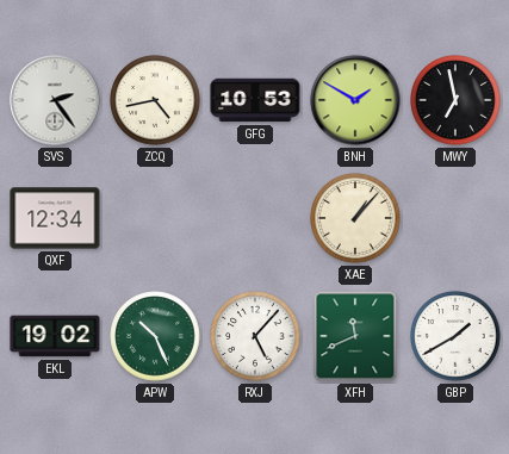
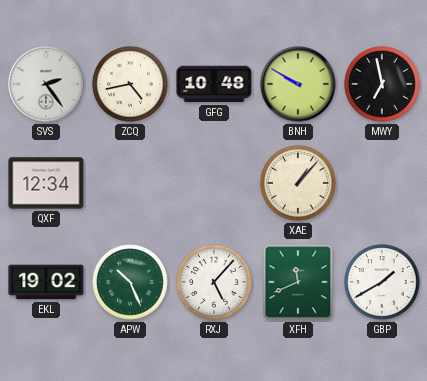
GFG: 10:53 -> 10:48 (214, 84)
BNH: 1:50 -> 9:50 (298, 84)
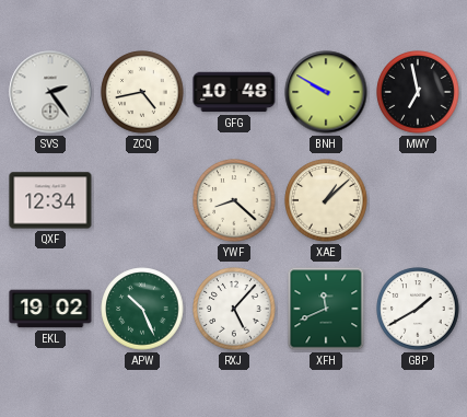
YWF: none -> 8:22 (234, 200)
XAE: 1:07 -> 1:08 (326, 200)
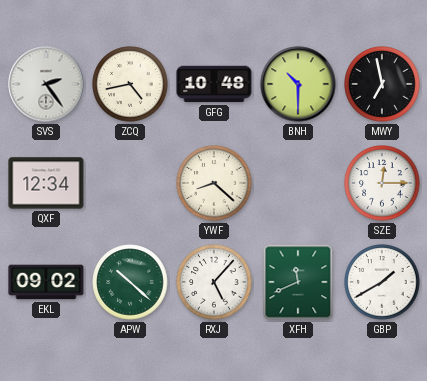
BNH: 9:50 -> 10:30 (298, 84)
XAE: 1:08 -> none (326, 200)
SZE: none -> 12:15 (382, 183)
EKL: 19:02 -> 09:02 (46, 282)
APW: 10:26 -> 10:22 (130, 282)
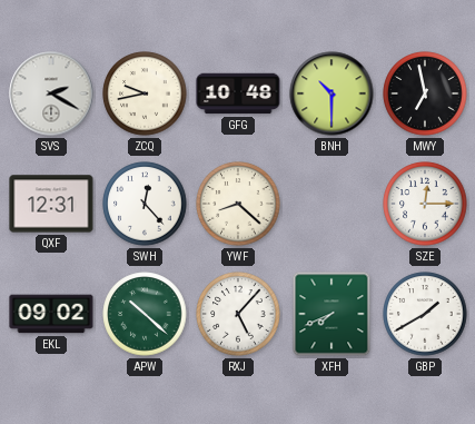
SVS: 2:24 -> 2:20 (51, 93)
ZCQ: 4:43 -> 9:43 (145, 93)
QXF: 12:34 -> 12:31 (51, 204)
SWH: none -> 12:23 (145, 204)
XFH: 11:41 -> 7:41 (331, 314)
